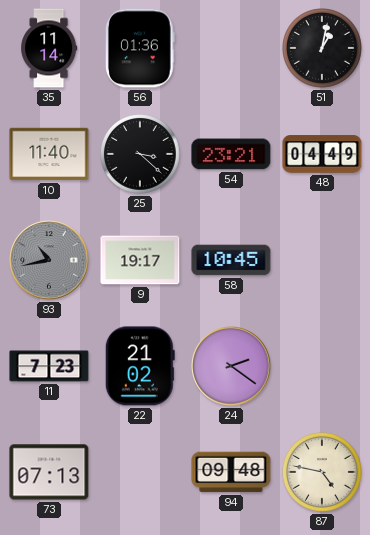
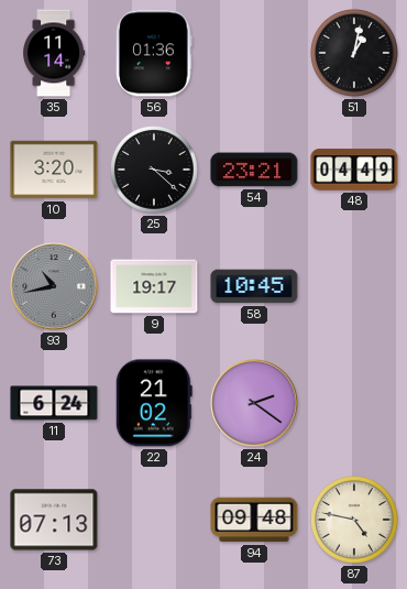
10: 11:40 -> 3:20 (54, 170)
11: 7:23 -> 6:24 (54, 403)
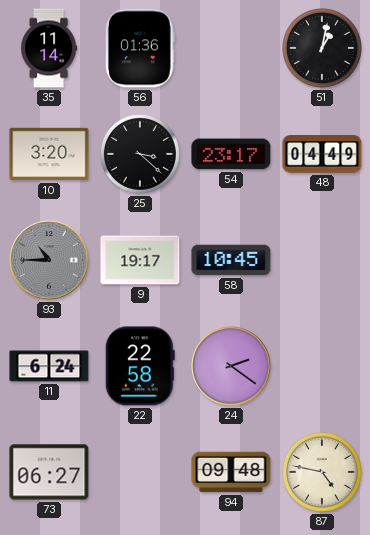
54: 23:21 -> 23:17 (231, 154)
93: 10:43 -> 10:45 (49, 260)
22: 21:02 -> 22:58 (140, 366)
73: 07:13 -> 06:27 (49, 472)
